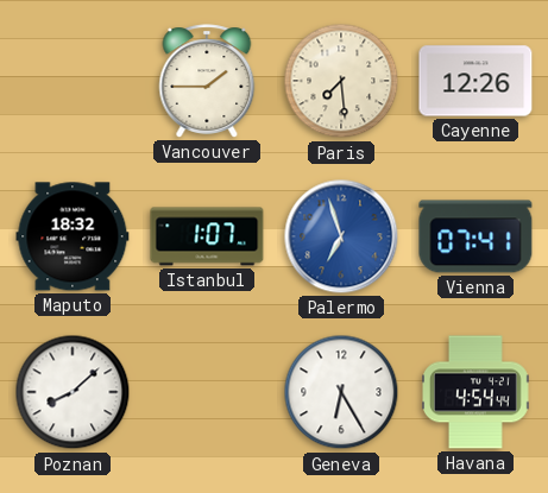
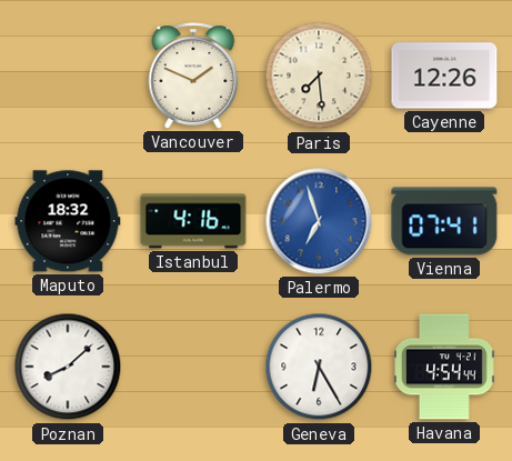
Vancouver: 1:45 -> 1:49 (193, 76)
Istanbul: 1:07 -> 4:16 (193, 221)
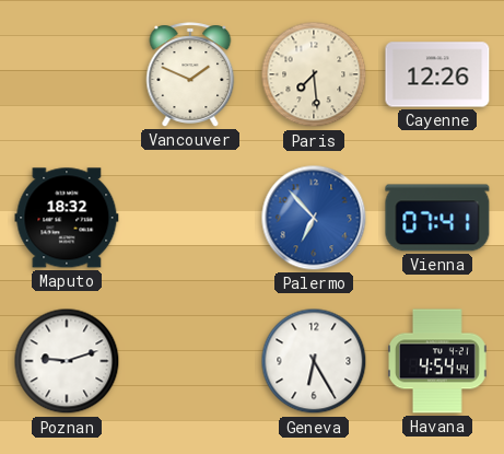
Istanbul: 4:16 -> none (193, 221)
Palermo: 6:57 -> 6:53 (314, 218)
Poznan: 8:08 -> 9:12 (67, 361)
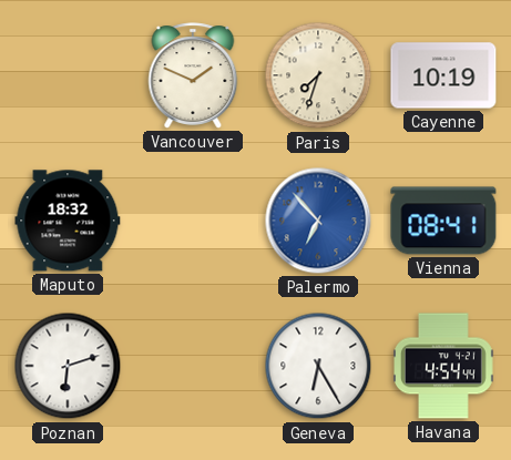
Paris: 7:29 -> 7:33 (318, 75)
Cayenne: 12:26 -> 10:19 (443, 75)
Vienna: 07:41 -> 08:41 (443, 221)
Poznan: 9:12 -> 6:12 (68, 366)
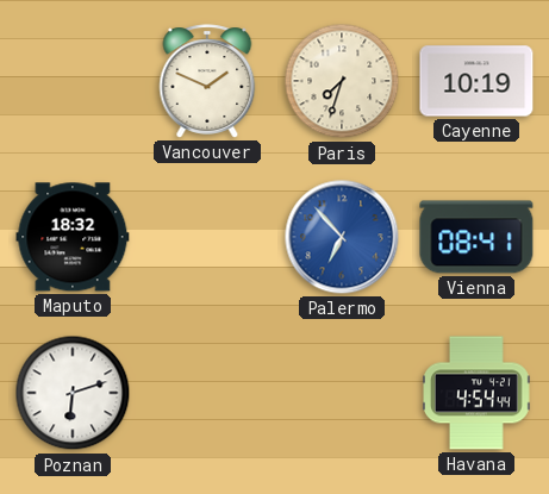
Geneva: 6:25 -> none (318, 366)
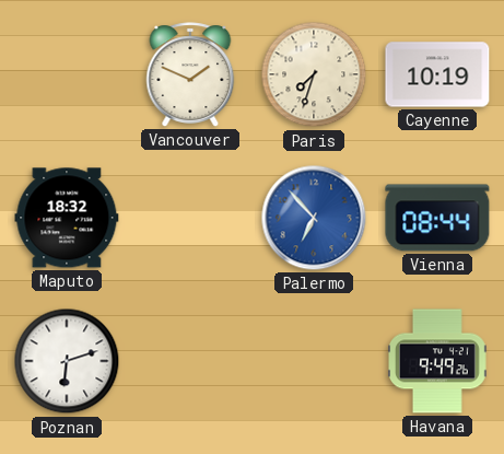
Vienna: 08:41 -> 08:44 (437, 218)
Havana: 4:54 -> 9:49 (438, 361)
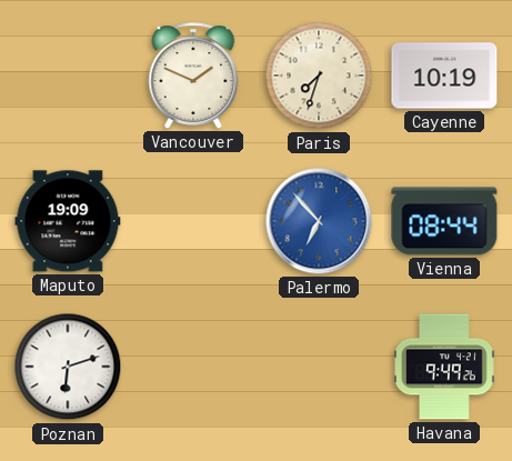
Maputo: 18:32 -> 19:09 (68, 221)
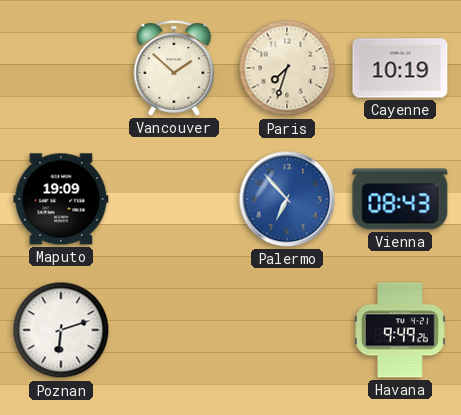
Vancouver: 1:49 -> 1:52 (174, 68)
Vienna: 08:44 -> 08:43 (400, 199)
